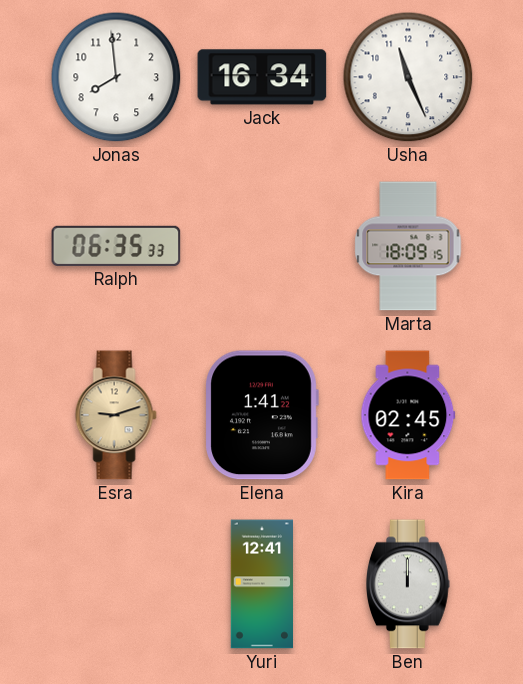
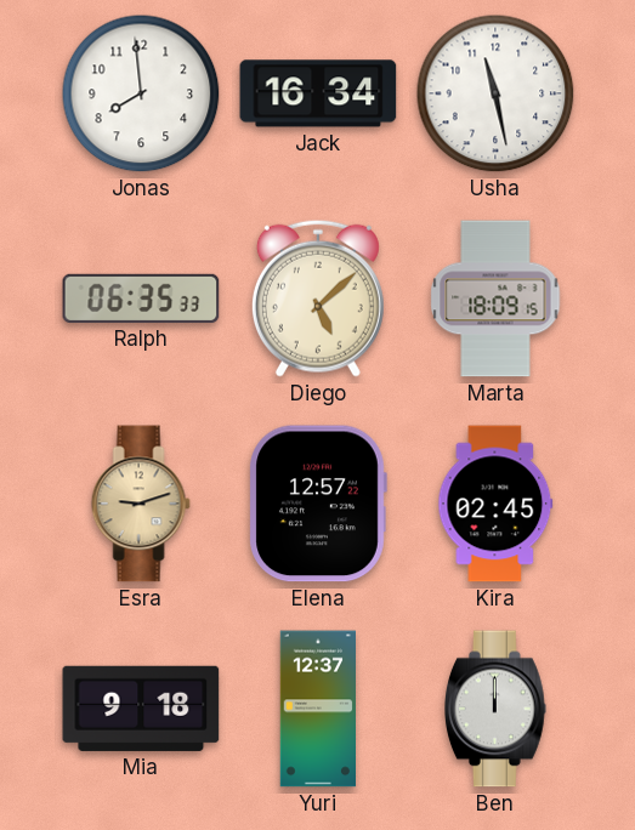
Usha: 11:26 -> 11:28 (495, 93)
Diego: none -> 5:08 (318, 299)
Elena: 1:41 -> 12:57 (318, 504)
Mia: none -> 9:18 (141, 709)
Yuri: 12:41 -> 12:37 (317, 709)
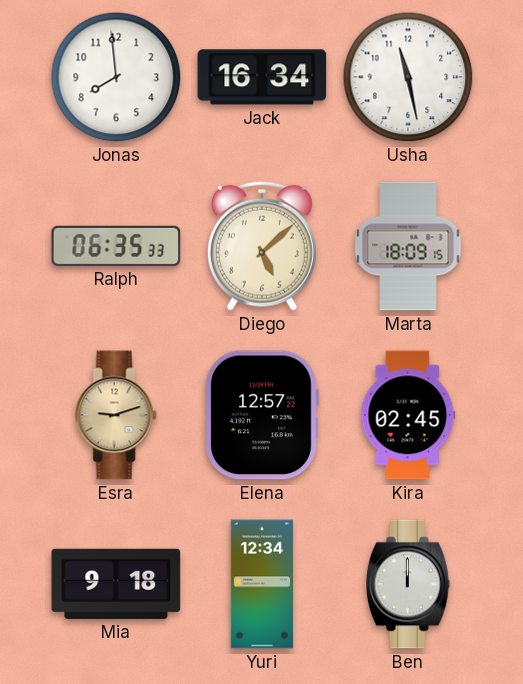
Yuri: 12:37 -> 12:34 (261, 584)
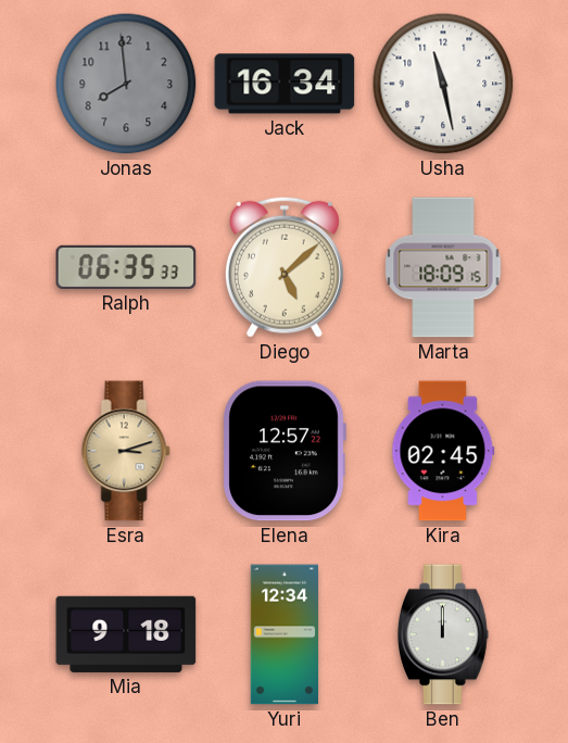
Jonas dial: white -> grey (126, 84)
Esra: 9:12 -> 3:12 (126, 451)
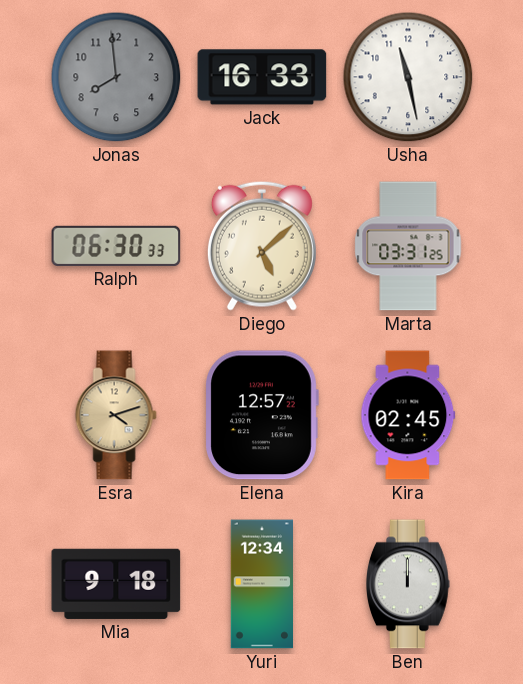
Jack: 16:34 -> 16:33 (262, 77)
Ralph: 06:35 -> 06:30 (116, 246)
Marta: 18:09 -> 03:31 (408, 246)
Esra: 3:12 -> 4:12 (116, 415)
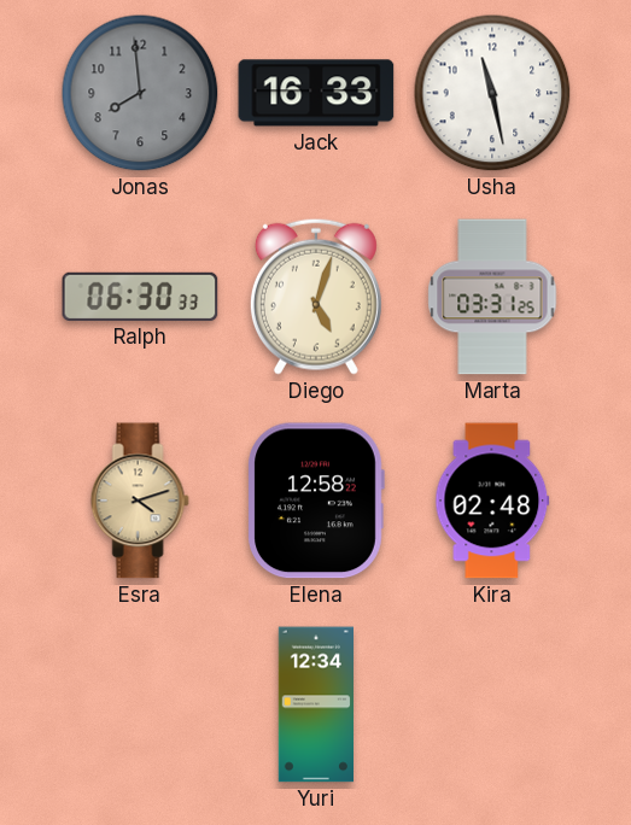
Diego: 5:08 -> 5:03 (316, 297)
Elena: 12:57 -> 12:58 (316, 501)
Kira: 02:45 -> 02:48 (492, 501)
Mia: 9:18 -> none (116, 584)
Ben: 12:00 -> none (409, 584)
